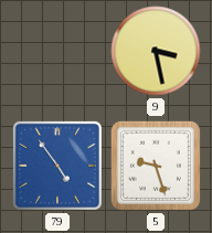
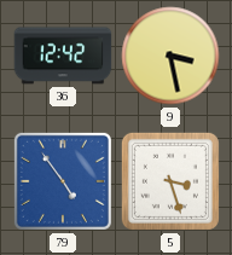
36: none -> 12:42 (63, 56)
5: 9:27 -> 3:27 (170, 181)
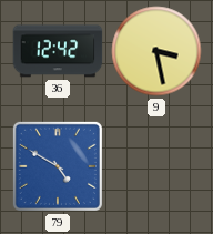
79: 4:54 -> 4:50 (58, 166)
5: 3:27 -> none (170, 181)
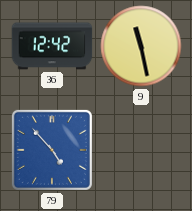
9: 3:28 -> 11:28 (141, 46)
79: 4:50 -> 4:53 (52, 150)
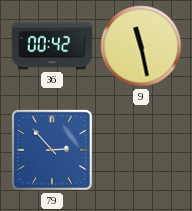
36: 12:42 -> 00:42 (52, 46)
79: 4:53 -> 2:53 (52, 150)
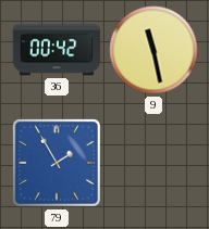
79: 2:53 -> 1:55 (57, 163)
